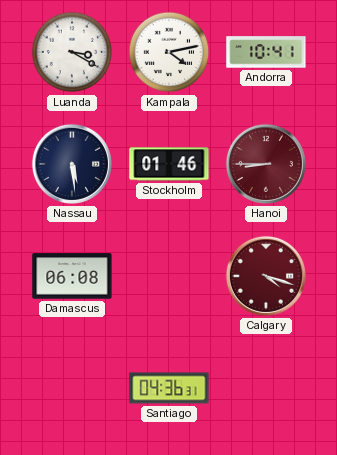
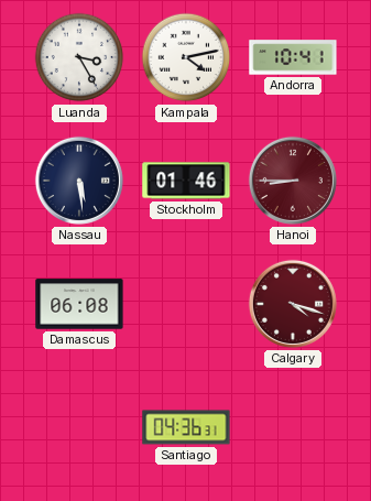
Luanda: 3:20 -> 3:25 (79, 57)
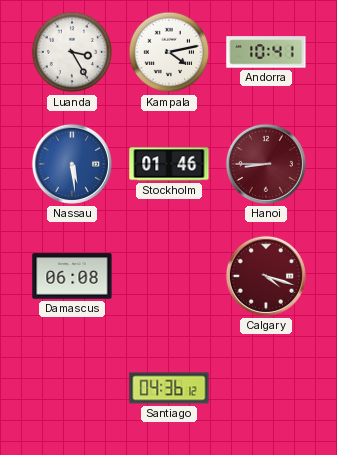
Nassau dial: navy -> blue (72, 164)
Santiago: 04:36:31 -> 04:36:12 (169, 388)
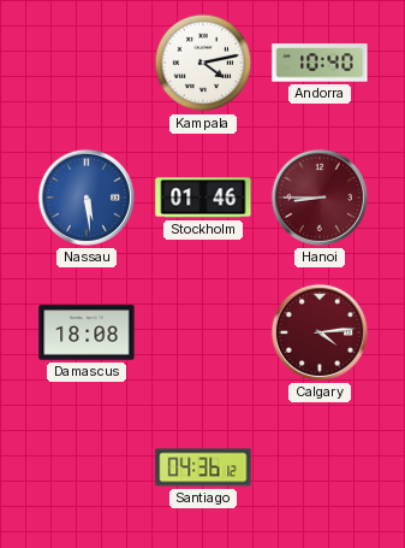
Luanda: 3:25 -> none (72, 52)
Andorra: 10:41 -> 10:40 (320, 63)
Damascus: 06:08 -> 18:08 (87, 332)
Calgary: 4:18 -> 4:14 (320, 332)
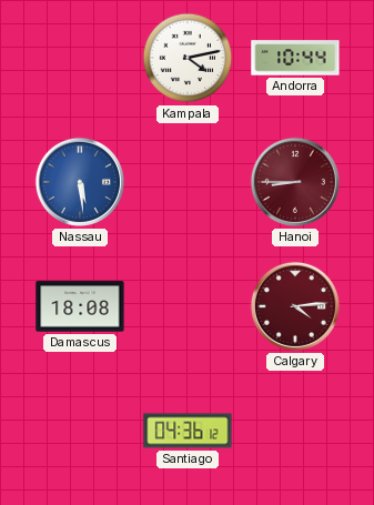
Andorra: 10:40 -> 10:44 (295, 58)
Stockholm: 01:46 -> none (203, 198)
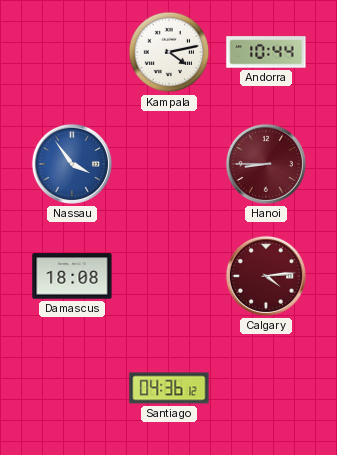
Nassau: 5:29 -> 3:54 (72, 164)
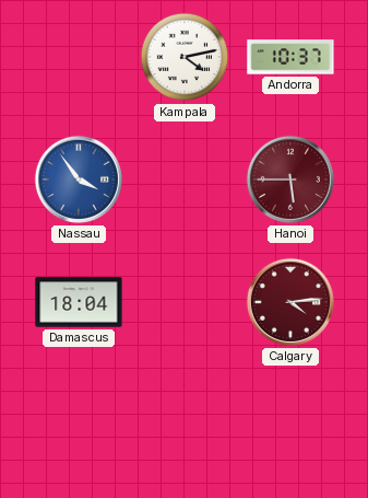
Andorra: 10:44 -> 10:37 (290, 57)
Hanoi: 8:45 -> 5:45 (290, 179)
Damascus: 18:08 -> 18:04 (79, 302)
Santiago: 04:36 -> none (169, 388)
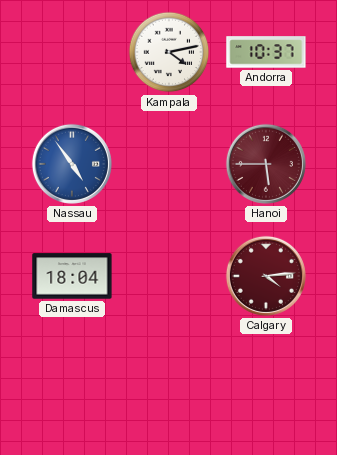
Nassau: 3:54 -> 4:54 (72, 164)
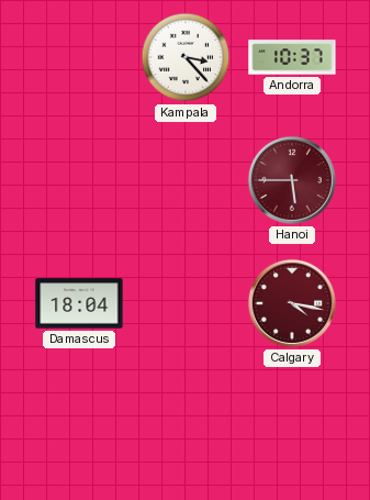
Kampala: 4:13 -> 3:23 (186, 57)
Nassau: 4:54 -> none (72, 164)
Calgary: 4:14 -> 4:17 (292, 303)
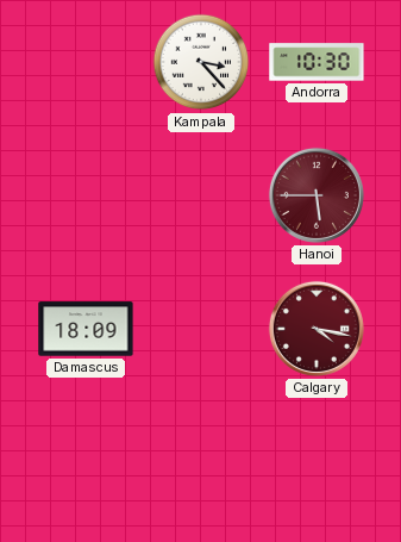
Andorra: 10:37 -> 10:30 (317, 62)
Damascus: 18:04 -> 18:09 (86, 329)
